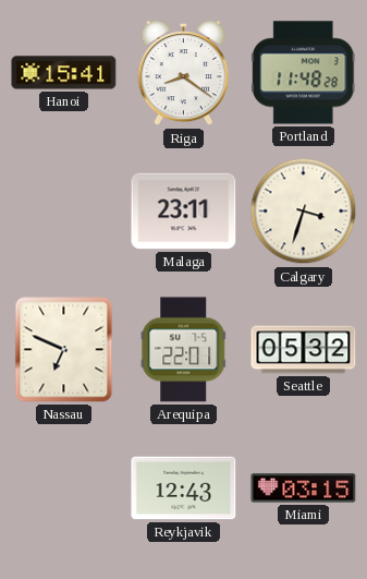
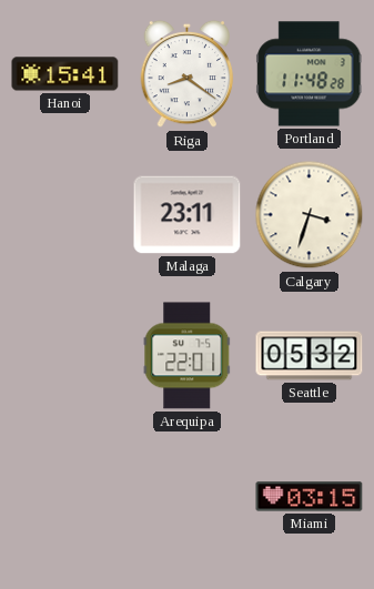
Nassau: 6:49 -> none (64, 350)
Reykjavik: 12:43 -> none (184, 488)
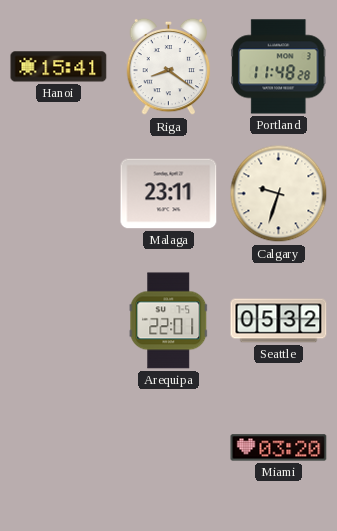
Calgary: 3:33 -> 9:33 (279, 194)
Miami: 03:15 -> 03:20 (279, 448)
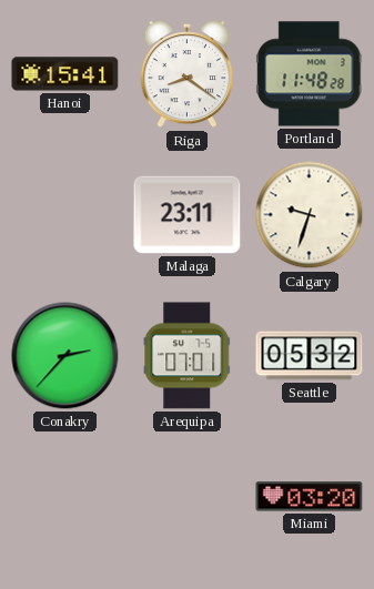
Conakry: none -> 2:37 (65, 356)
Arequipa: 22:01 -> 07:01 (188, 356)
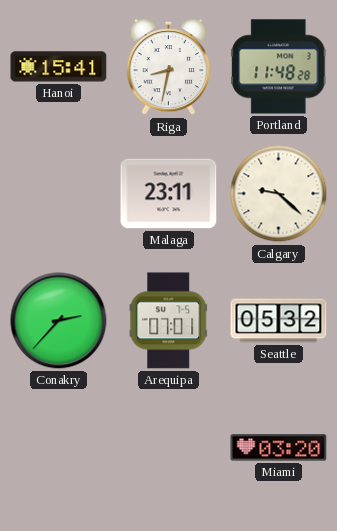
Riga: 8:21 -> 8:32 (169, 67)
Calgary: 9:33 -> 9:22 (279, 194)
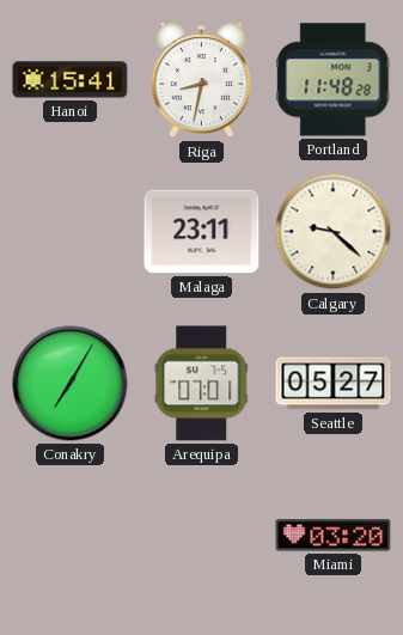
Conakry: 2:37 -> 7:05 (71, 384)
Seattle: 05:32 -> 05:27 (334, 384)
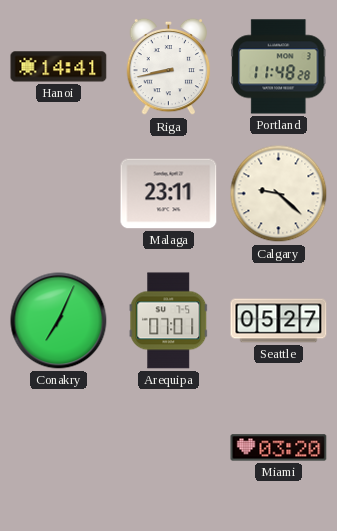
Hanoi: 15:41 -> 14:41 (59, 67)
Riga: 8:32 -> 8:43 (169, 67)
Conakry: 7:05 -> 7:04 (59, 321)
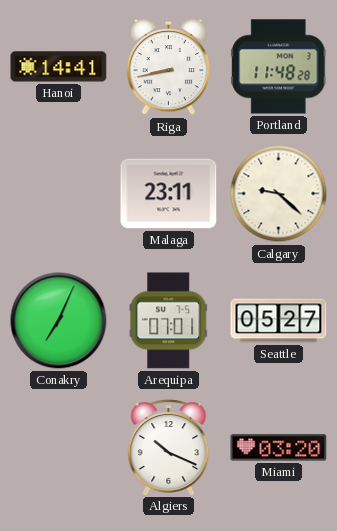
Algiers: none -> 10:19 (169, 448)
